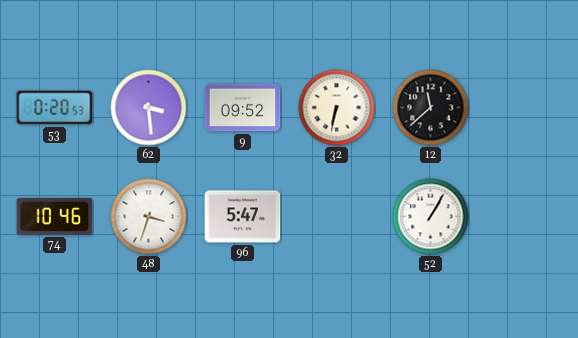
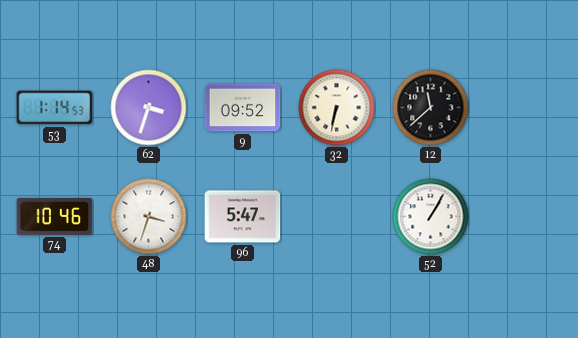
53: 0:20 -> 1:14 (55, 108)
62: 3:29 -> 3:33 (149, 108)
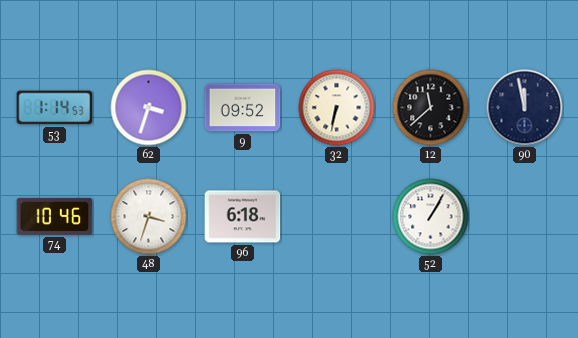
90: none -> 11:58 (525, 108)
96: 5:47 -> 6:18 (243, 217)
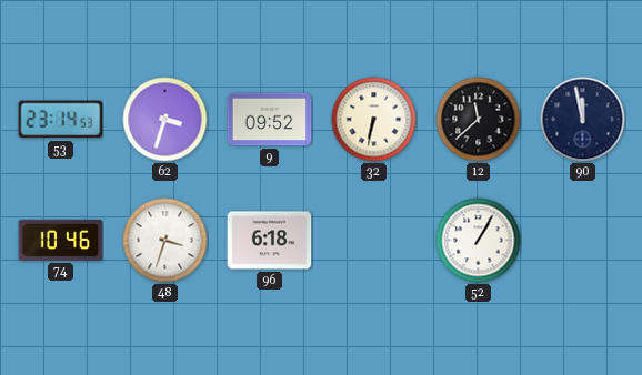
53: 1:14 -> 23:14 (61, 120)
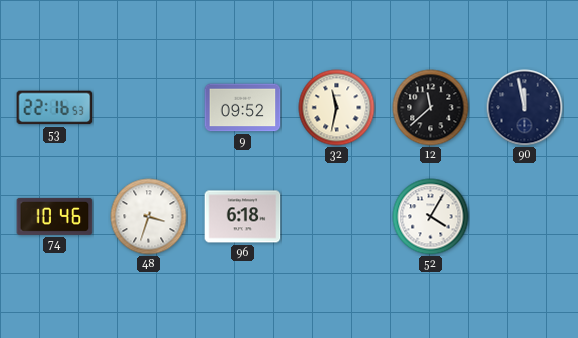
53: 23:14 -> 22:16 (55, 108)
62: 3:33 -> none (165, 120)
32: 6:32 -> 11:32 (337, 108)
52: 1:05 -> 4:05 (431, 217)
